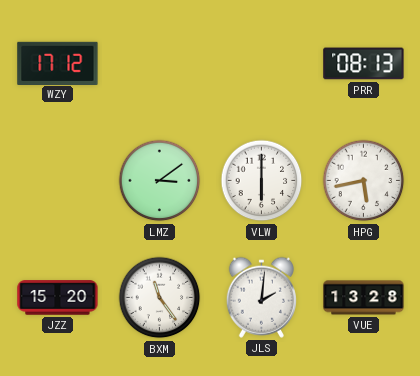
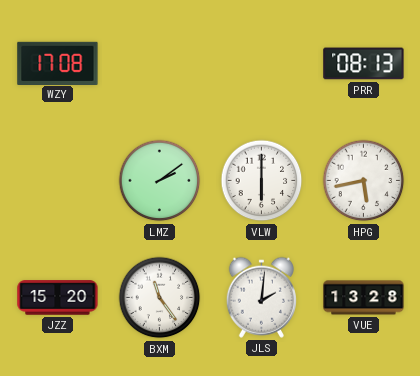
WZY: 17:12 -> 17:08 (58, 63)
LMZ: 3:09 -> 2:09 (160, 181)
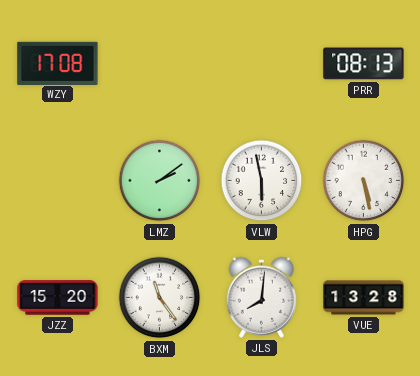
VLW: 6:00 -> 5:58 (262, 181)
HPG: 5:43 -> 5:28 (364, 181)
JLS: 2:01 -> 8:01 (261, 297)
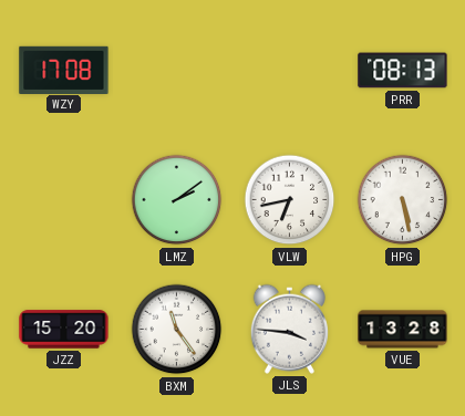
VLW: 5:58 -> 6:43 (290, 200)
JLS: 8:01 -> 3:46 (289, 329)
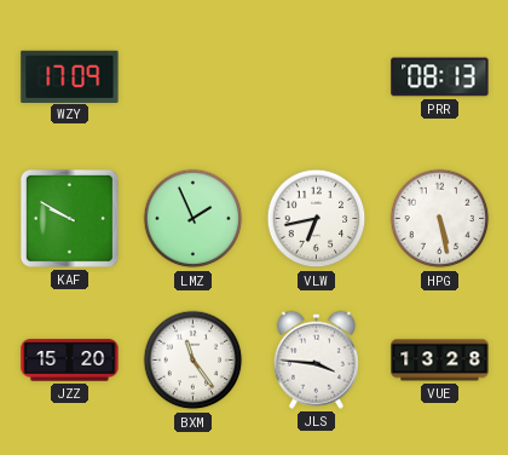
WZY: 17:08 -> 17:09 (70, 76)
KAF: none -> 9:50 (69, 218)
LMZ: 2:09 -> 1:56 (194, 219)
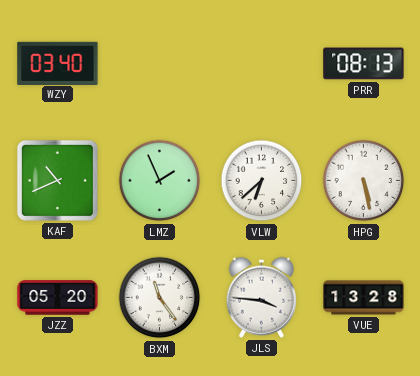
WZY: 17:09 -> 03:40 (58, 63)
KAF: 9:50 -> 10:41 (57, 180)
VLW: 6:43 -> 6:38 (262, 181)
JZZ: 15:20 -> 05:20 (58, 298)
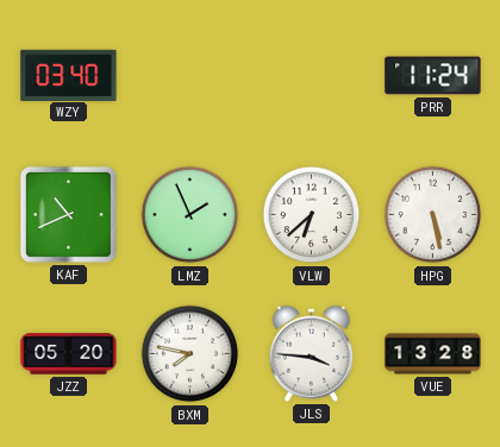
PRR: 08:13 -> 11:24 (433, 76)
BXM: 11:24 -> 7:47 (190, 354)
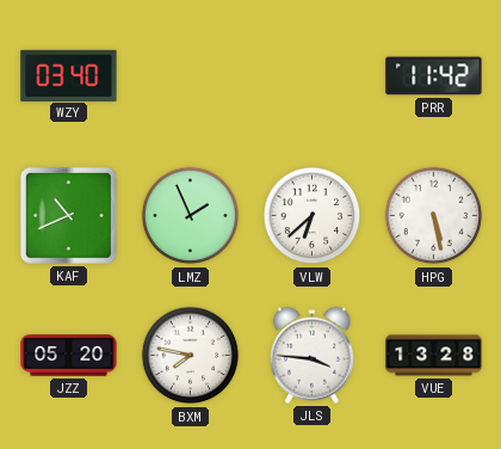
PRR: 11:24 -> 11:42 (434, 76)
